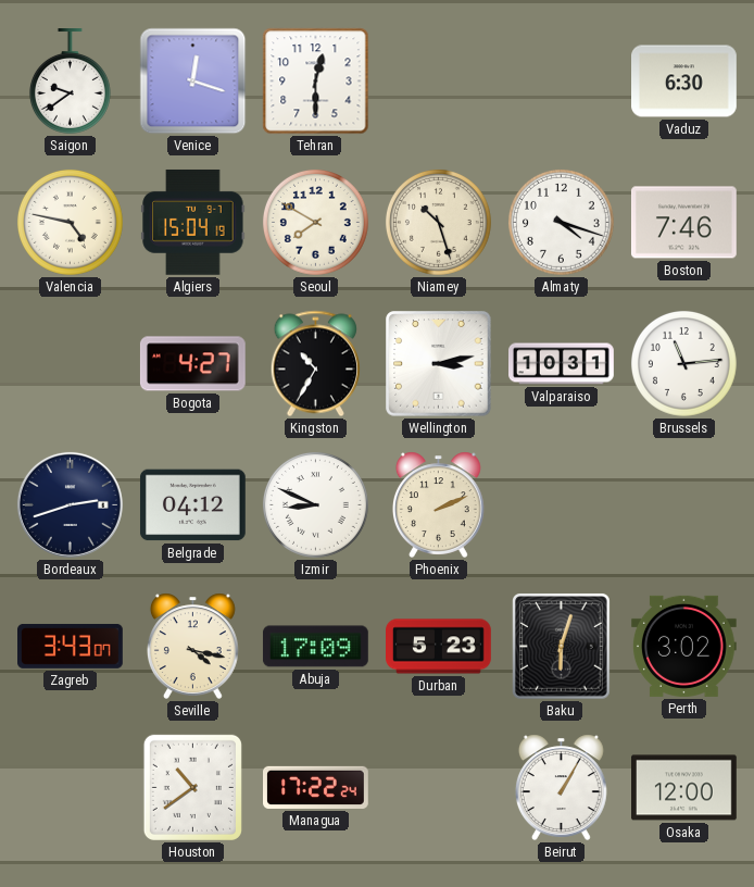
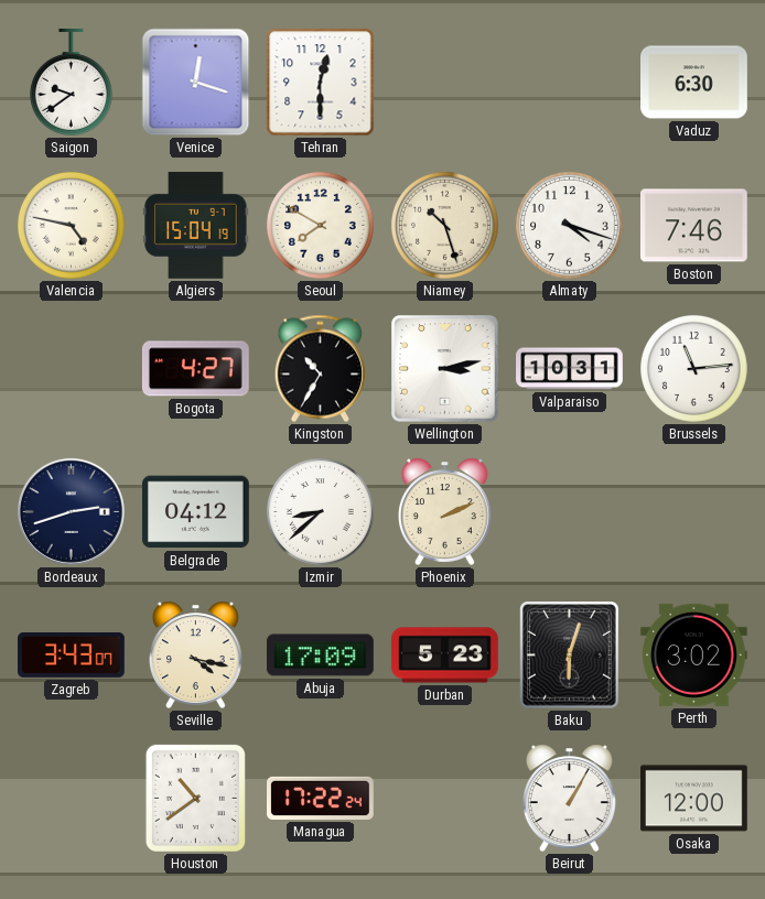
Izmir: 8:49 -> 8:38 (320, 511)
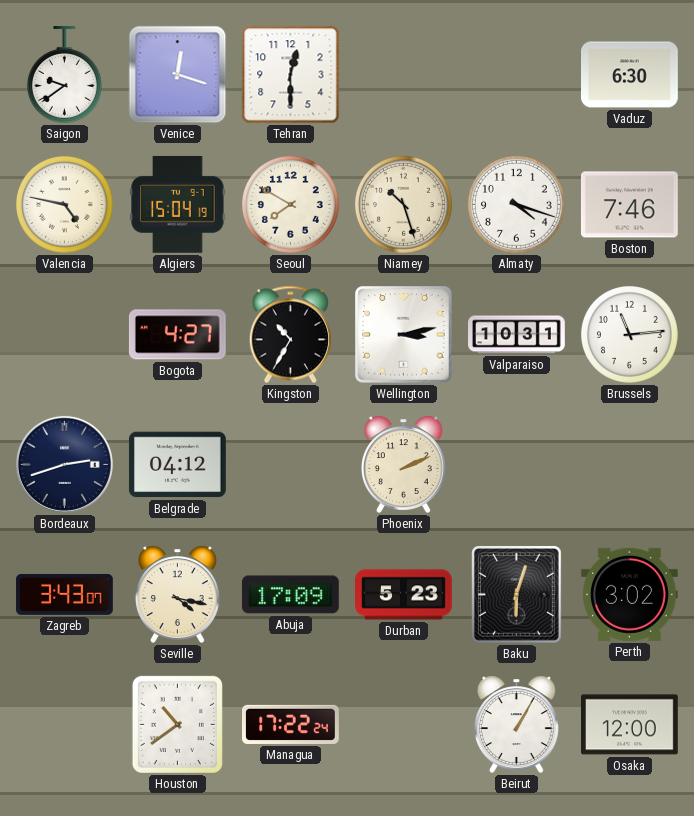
Izmir: 8:38 -> none (320, 511)
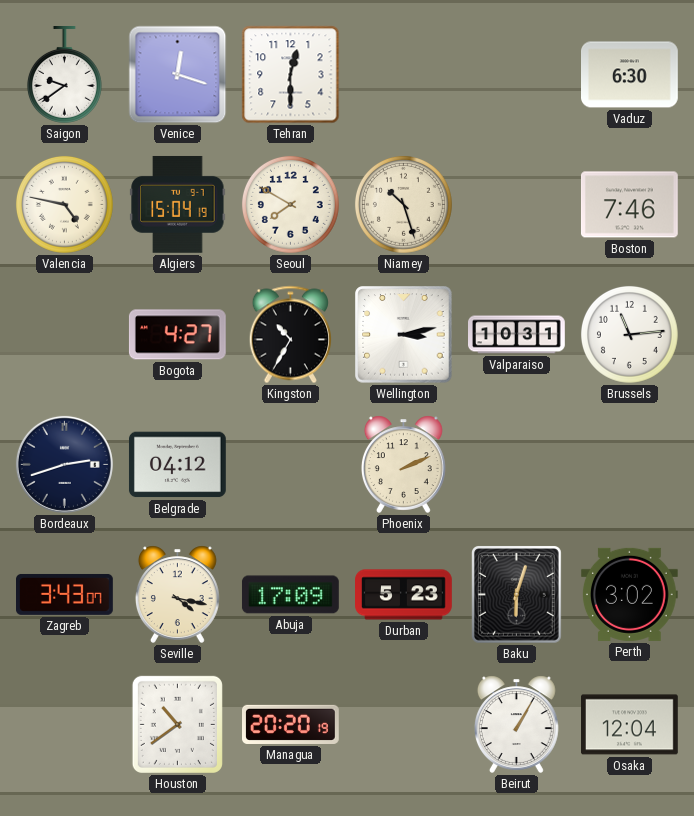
Almaty: 4:18 -> none (516, 204)
Managua: 17:22 -> 20:20 (291, 724)
Osaka: 12:00 -> 12:04 (630, 725)
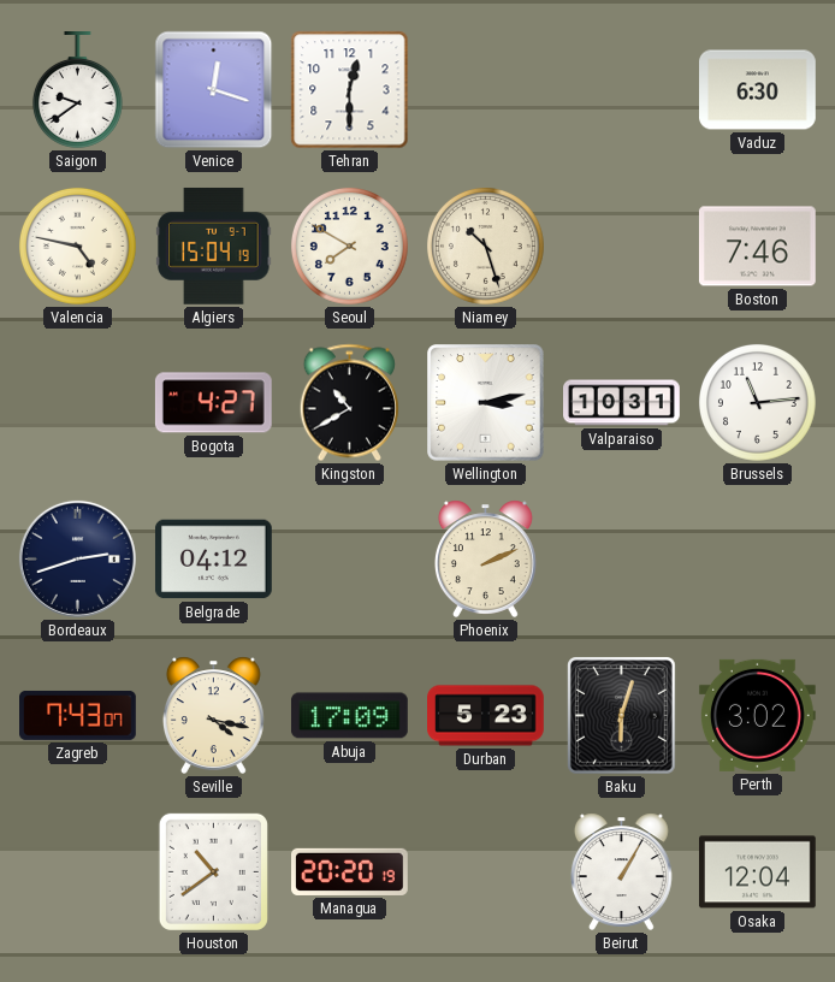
Kingston: 10:35 -> 10:40 (349, 403)
Zagreb: 3:43 -> 7:43 (78, 715)
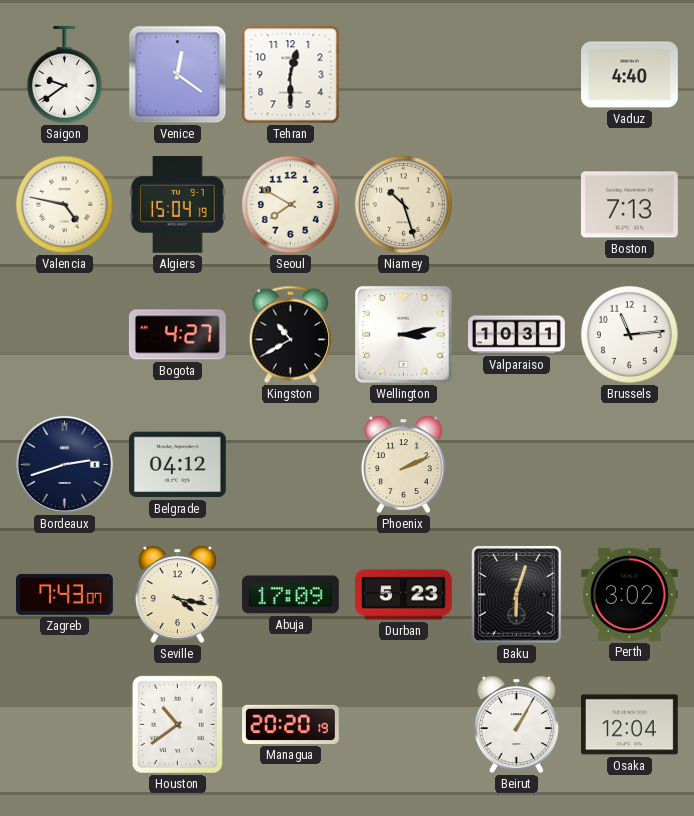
Venice: 12:18 -> 12:21 (178, 75)
Vaduz: 6:30 -> 4:40 (630, 75)
Boston: 7:46 -> 7:13 (629, 205)
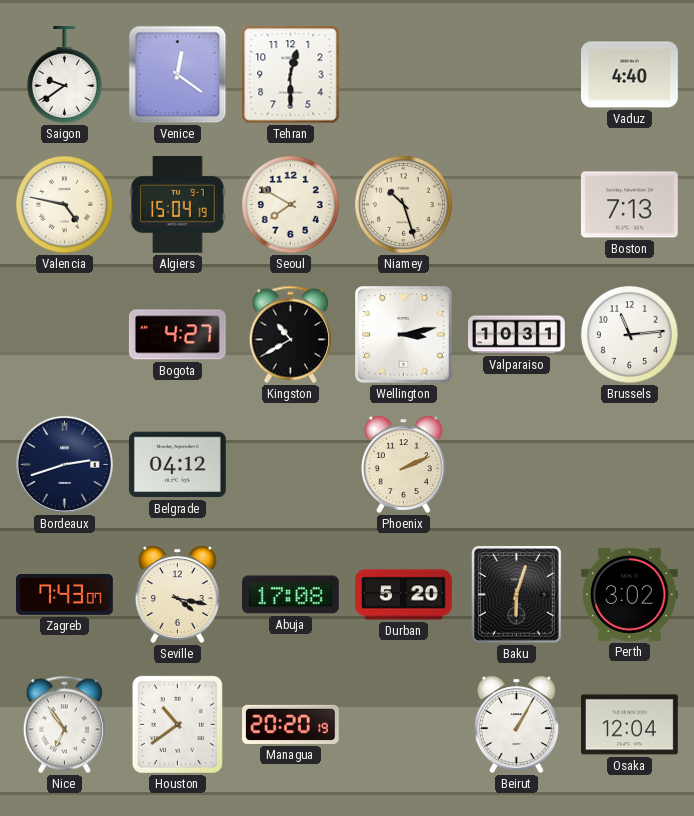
Abuja: 17:09 -> 17:08 (290, 595)
Durban: 5:23 -> 5:20 (404, 595)
Nice: none -> 6:54 (64, 725)
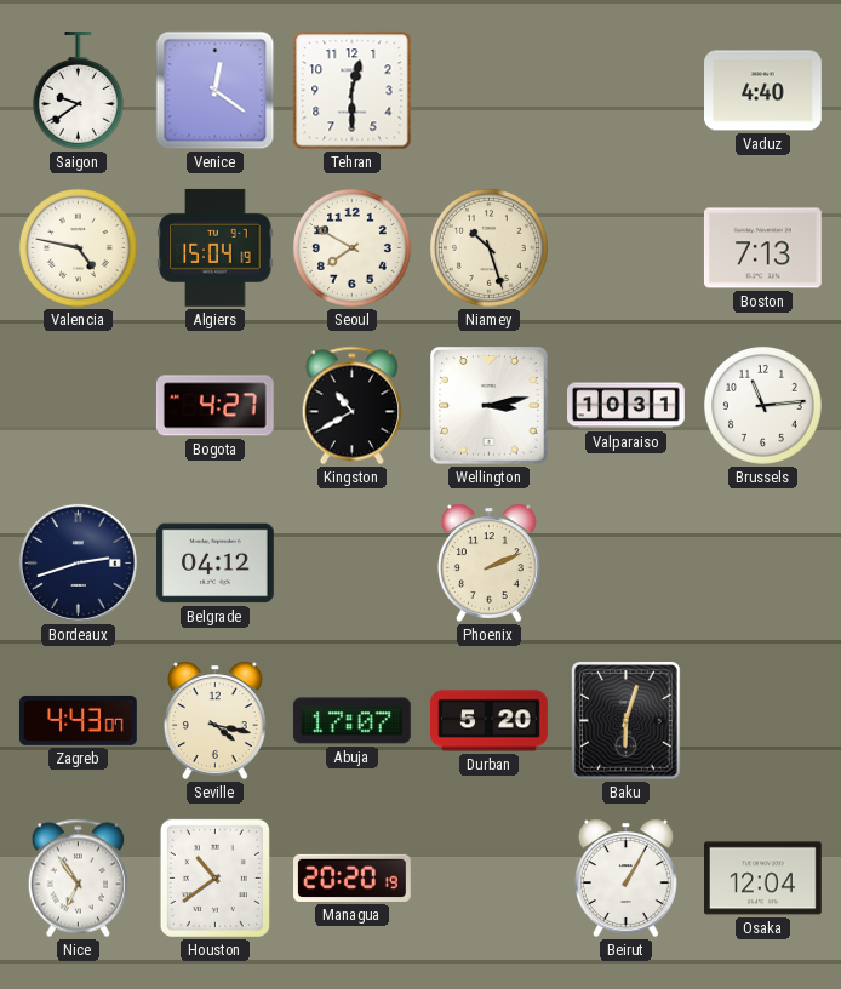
Zagreb: 7:43 -> 4:43 (79, 720)
Abuja: 17:08 -> 17:07 (351, 721)
Perth: 3:02 -> none (629, 594)
